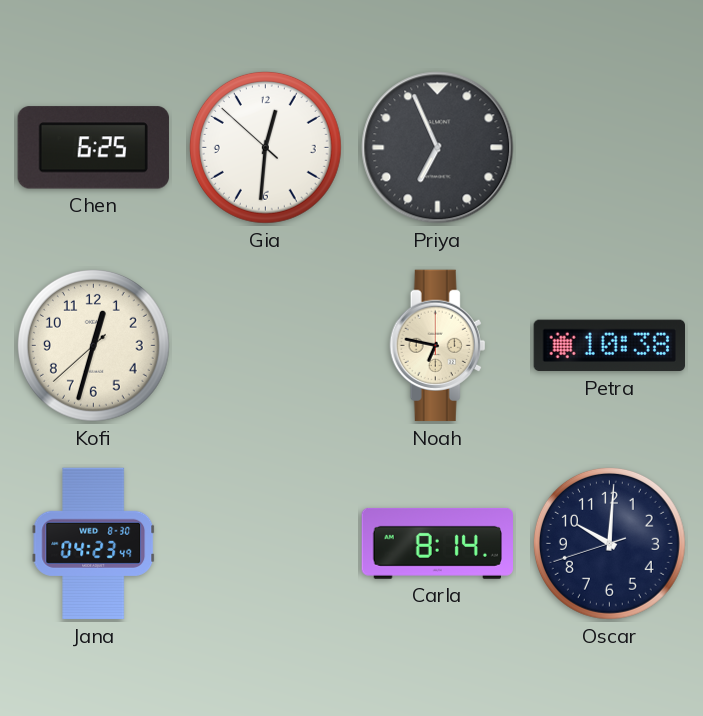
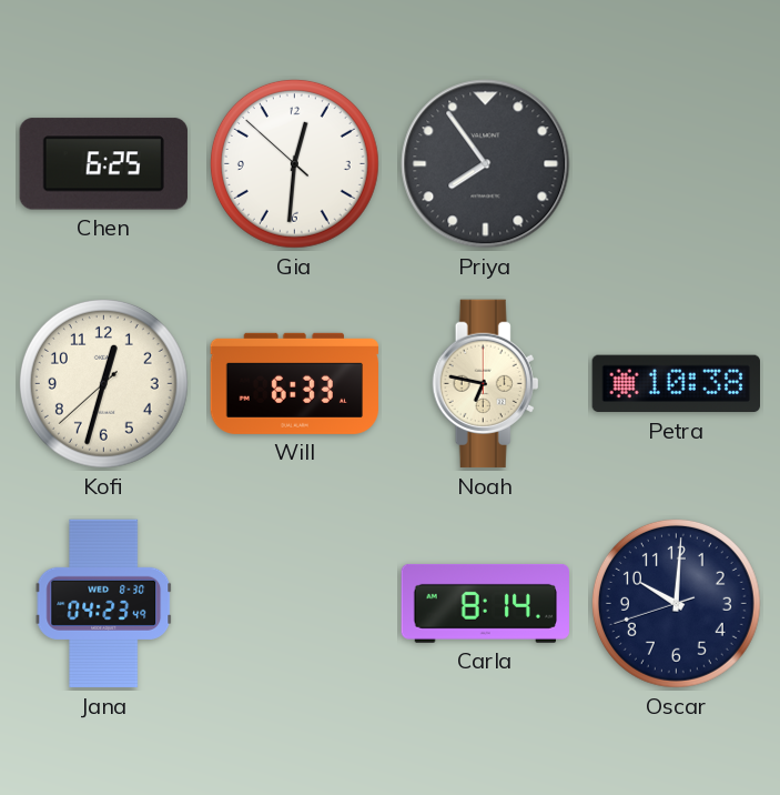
Priya: 6:56 -> 7:54 (486, 164)
Will: none -> 6:33 (295, 383)
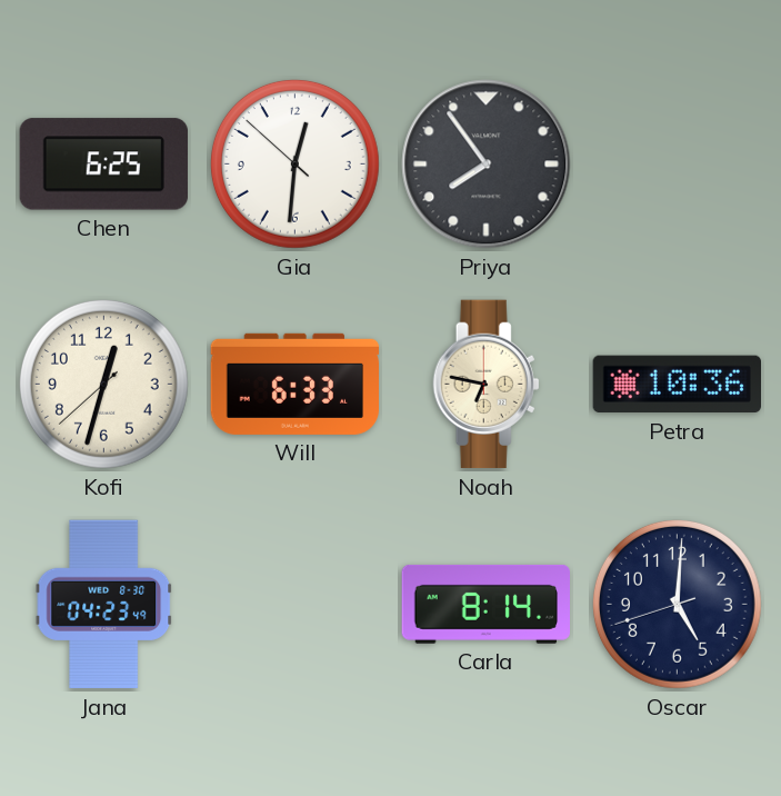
Petra: 10:38 -> 10:36 (677, 385)
Oscar: 10:00 -> 5:00 (677, 604)
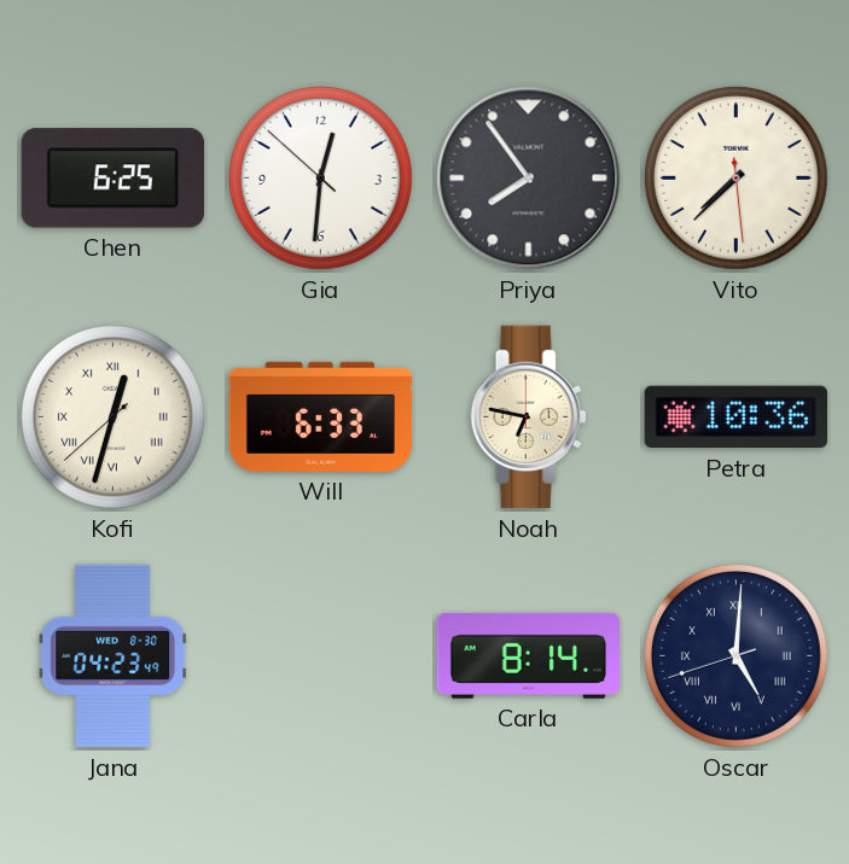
Vito: none -> 7:37 (735, 177)
Kofi numerals: Arabic -> Roman (112, 416)
Oscar numerals: Arabic -> Roman (735, 655)
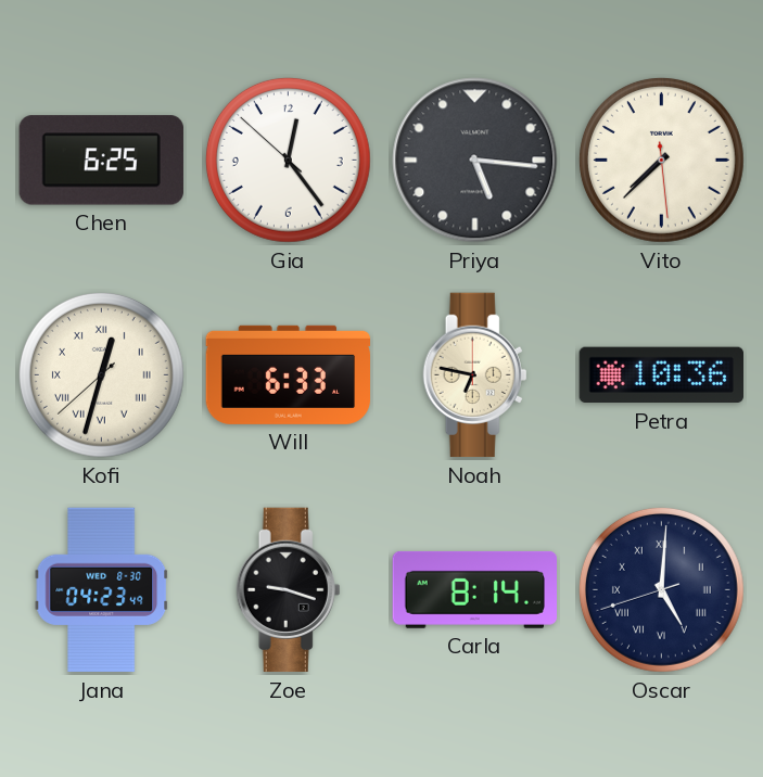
Gia: 12:30 -> 12:23 (288, 160)
Priya: 7:54 -> 5:16 (475, 161)
Zoe: none -> 9:18 (289, 590)
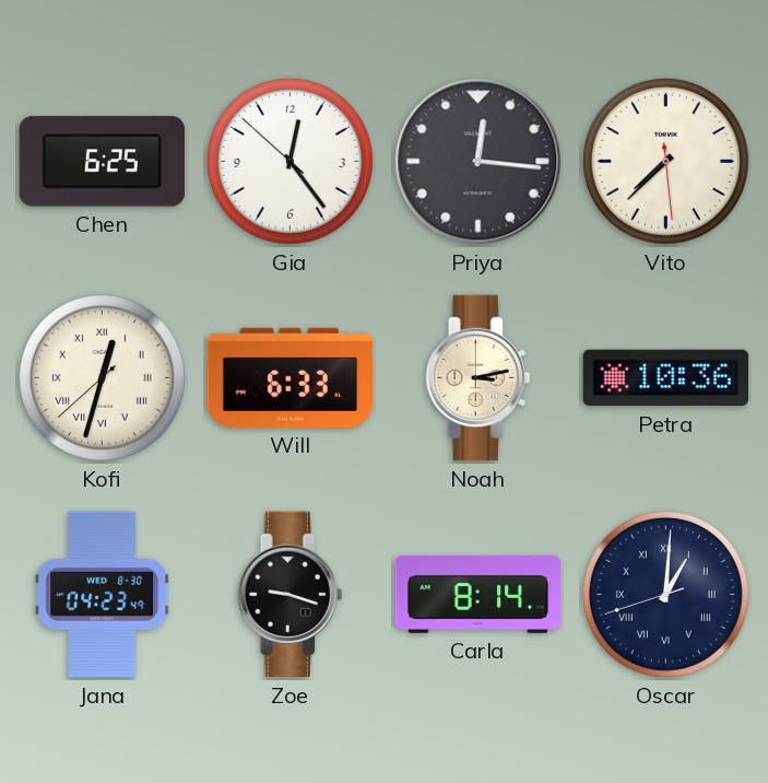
Priya: 5:16 -> 12:16 (478, 162)
Noah: 6:47 -> 3:13 (478, 378)
Oscar: 5:00 -> 1:00 (665, 594)
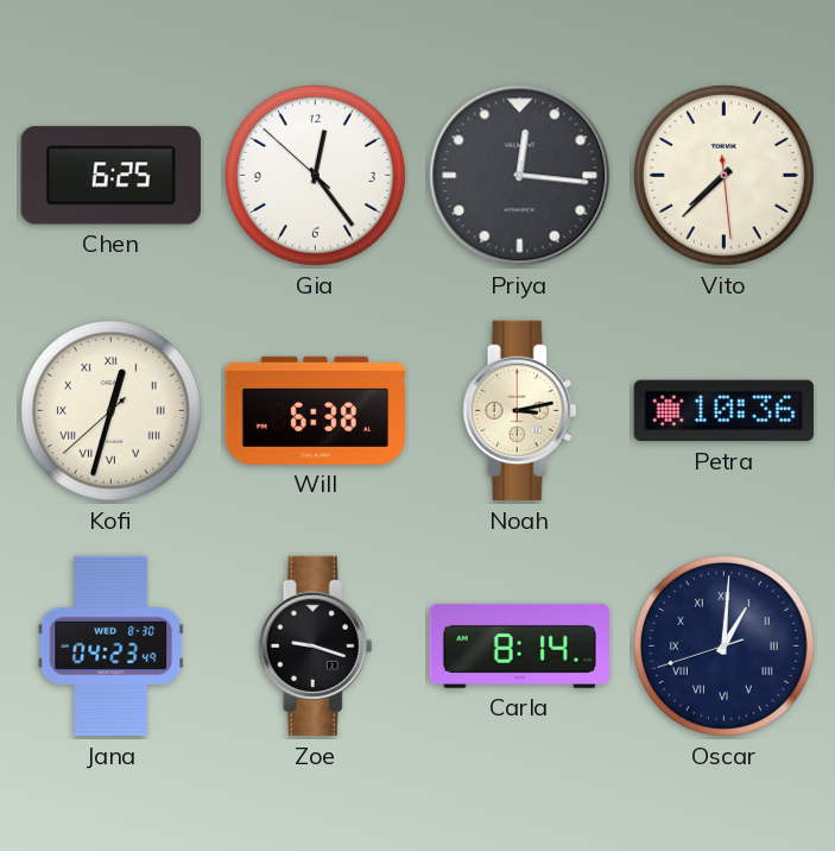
Will: 6:33 -> 6:38 (316, 410)
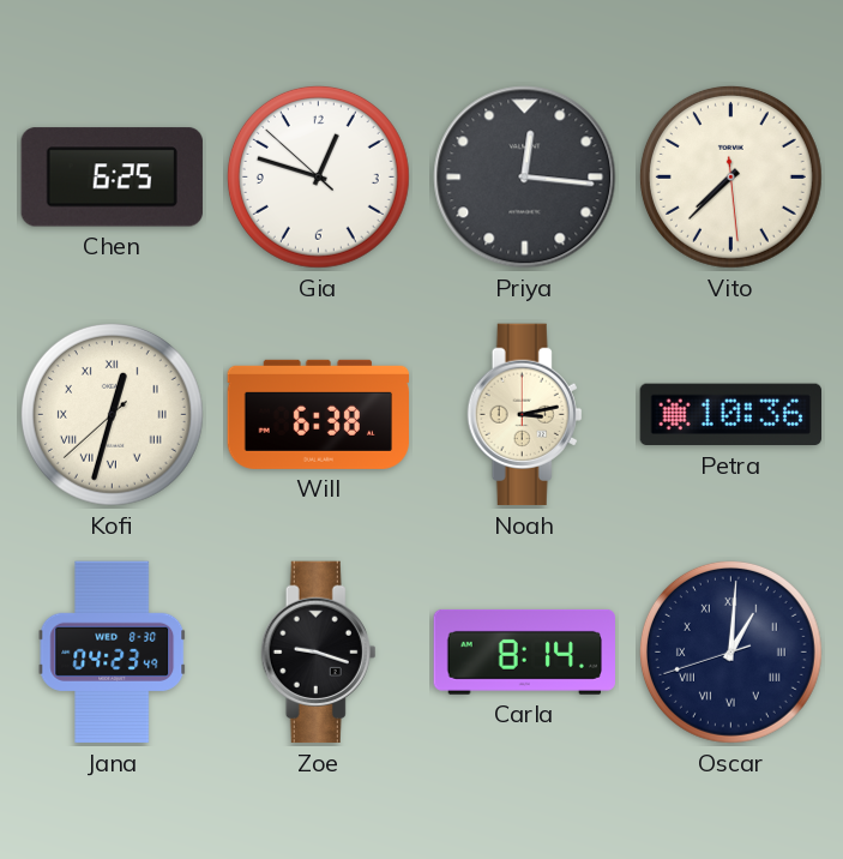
Gia: 12:23 -> 12:47 (318, 176)
